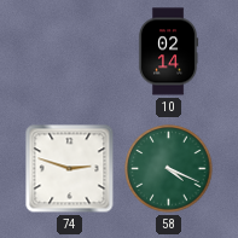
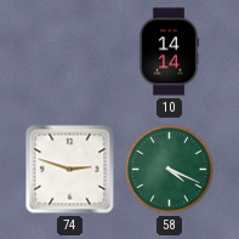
10: 02:14 -> 14:14 (169, 52)
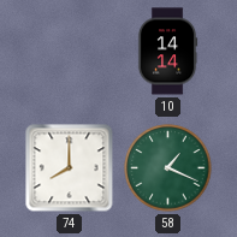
74: 2:48 -> 8:00 (70, 168)
58: 4:19 -> 1:19 (168, 168)
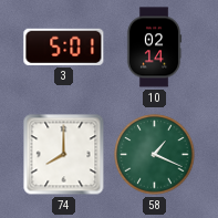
3: none -> 5:01 (64, 46)
10: 14:14 -> 02:14 (154, 48)
